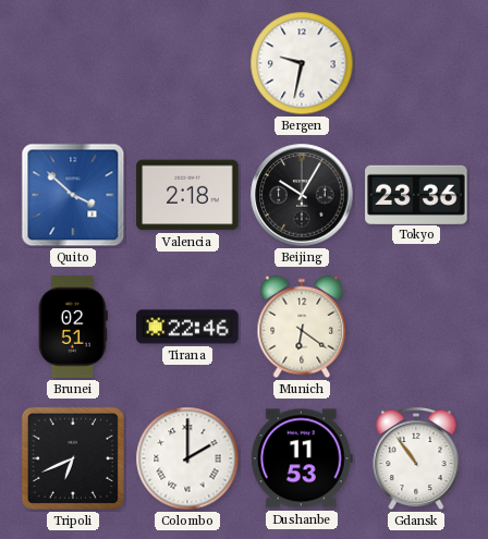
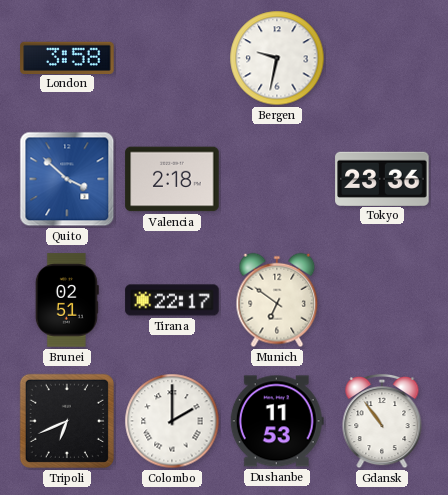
London: none -> 3:58 (67, 57)
Beijing: 10:05 -> none (302, 195)
Tirana: 22:46 -> 22:17 (172, 300)
Munich: 6:21 -> 6:51 (277, 300)
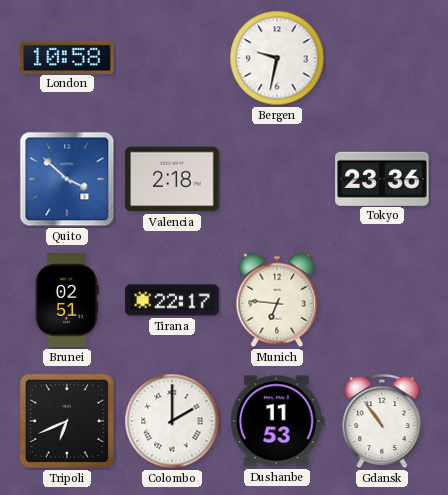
London: 3:58 -> 10:58 (67, 57)
Munich: 6:51 -> 6:46 (277, 300)
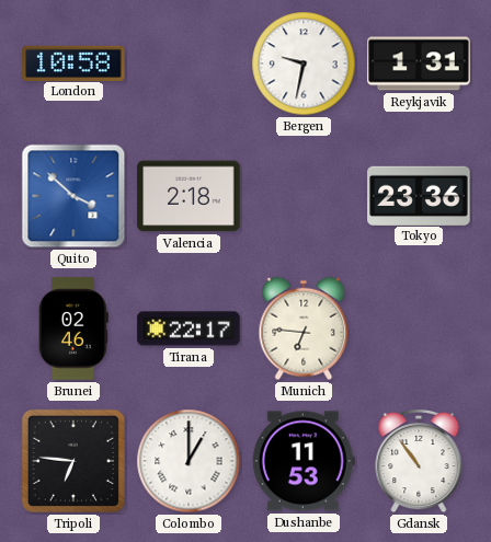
Reykjavik: none -> 1:31 (419, 64)
Brunei: 02:51 -> 02:46 (73, 328)
Tripoli: 6:41 -> 6:46 (73, 461)
Colombo: 2:00 -> 1:00 (189, 461)
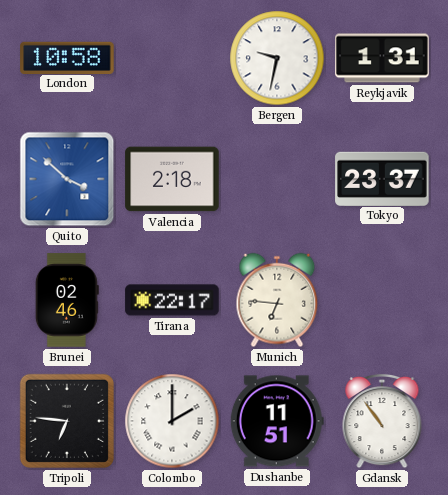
Tokyo: 23:36 -> 23:37 (382, 178)
Colombo: 1:00 -> 2:00 (172, 421)
Dushanbe: 11:53 -> 11:51 (277, 421)
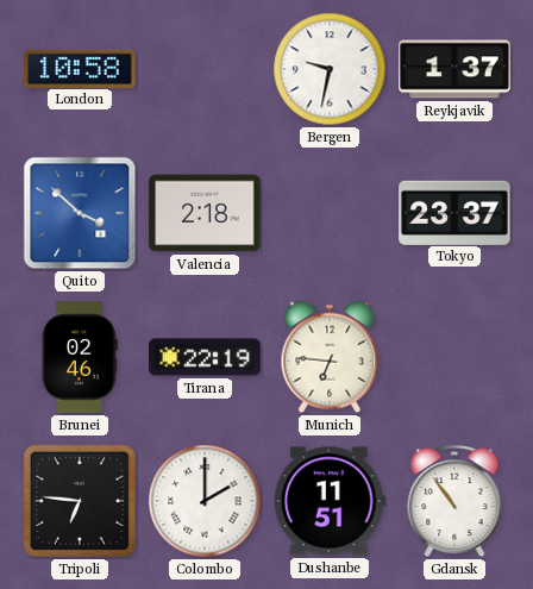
Reykjavik: 1:31 -> 1:37 (454, 69)
Tirana: 22:17 -> 22:19 (205, 357)
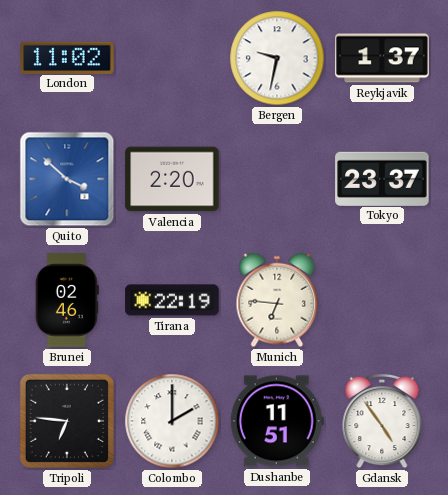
London: 10:58 -> 11:02 (67, 57)
Valencia: 2:18 -> 2:20 (172, 179)
Gdansk: 10:54 -> 4:54 (382, 421)
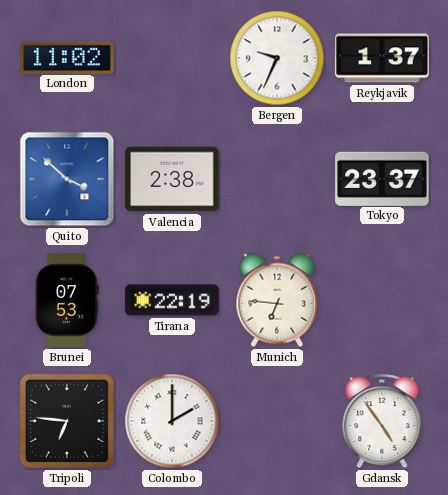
Bergen: 9:32 -> 9:34 (277, 58)
Valencia: 2:20 -> 2:38 (172, 179)
Brunei: 02:46 -> 07:53 (67, 300)
Dushanbe: 11:51 -> none (277, 421)
